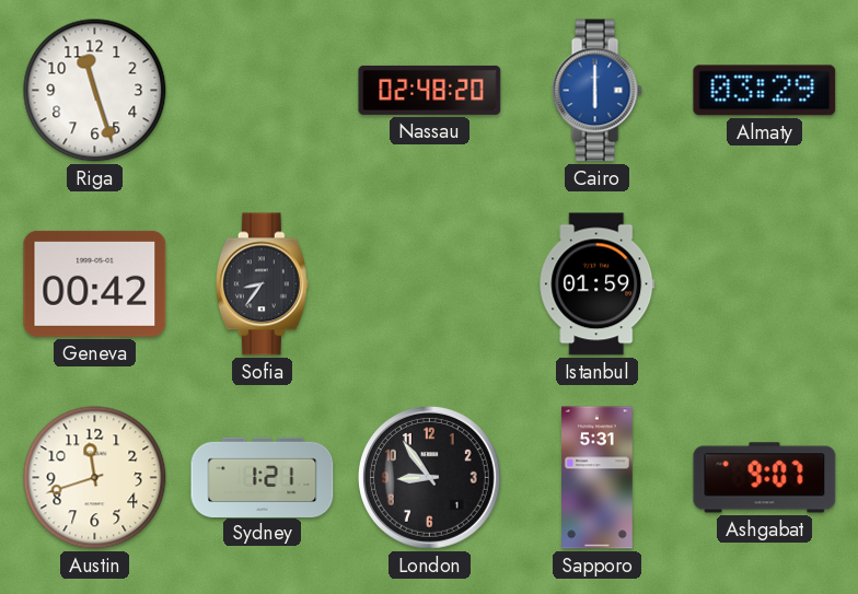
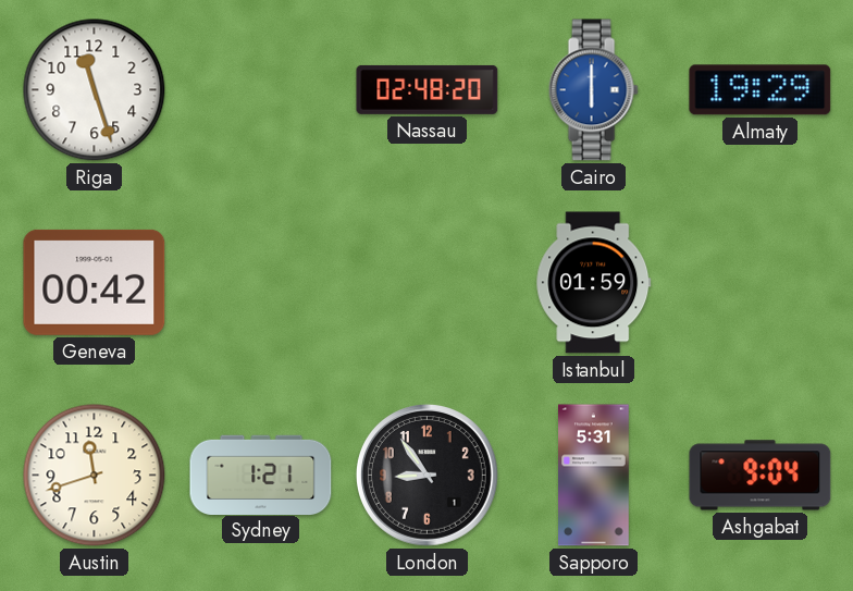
Almaty: 03:29 -> 19:29 (761, 90)
Sofia: 8:36 -> none (262, 284)
Ashgabat: 9:07 -> 9:04 (761, 476)
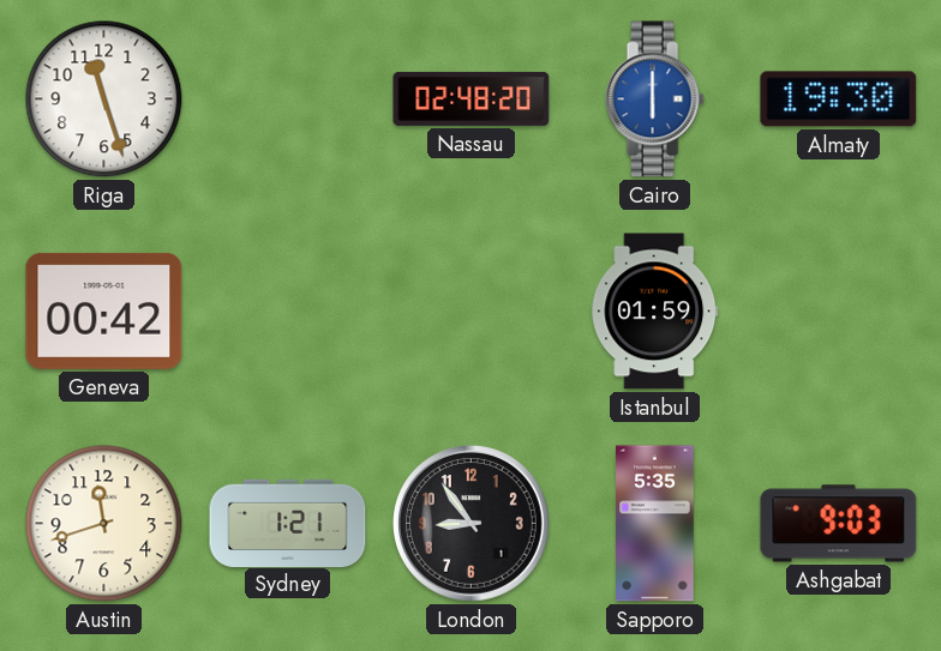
Almaty: 19:29 -> 19:30 (839, 100)
Sapporo: 5:31 -> 5:35 (655, 524)
Ashgabat: 9:04 -> 9:03 (839, 524)
